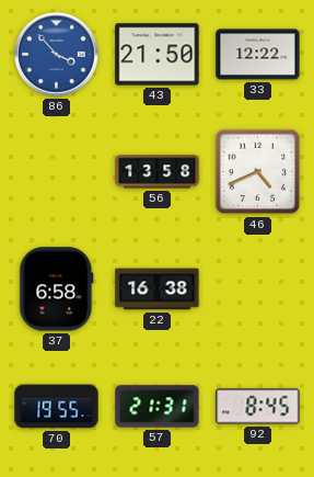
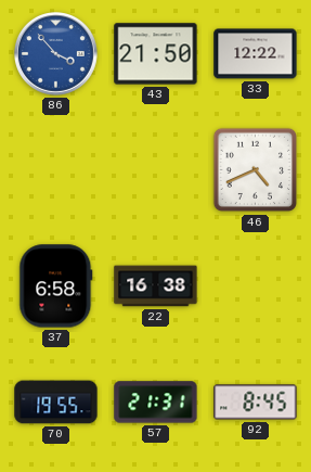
56: 13:58 -> none (158, 172)
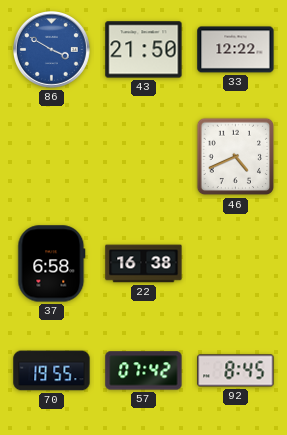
86: 3:53 -> 3:50 (52, 50)
57: 21:31 -> 07:42 (144, 371)
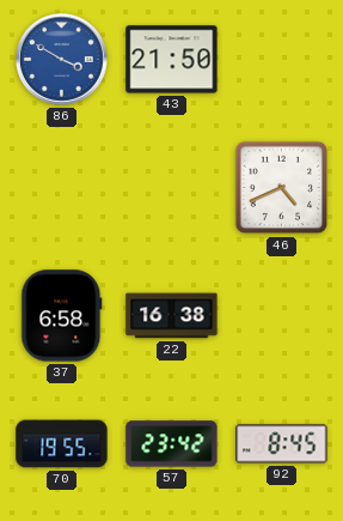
33: 12:22 -> none (236, 50)
57: 07:42 -> 23:42 (172, 444)
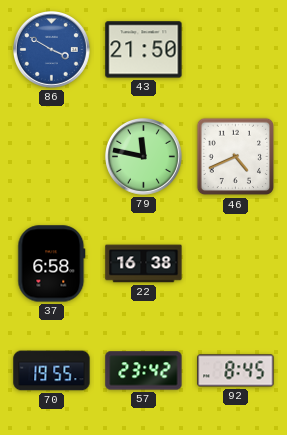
79: none -> 11:47 (144, 157)
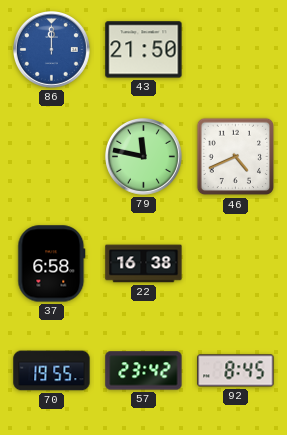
86: 3:50 -> 12:00 (52, 50)
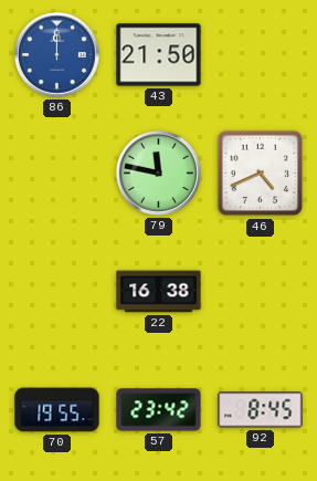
37: 6:58 -> none (52, 264)
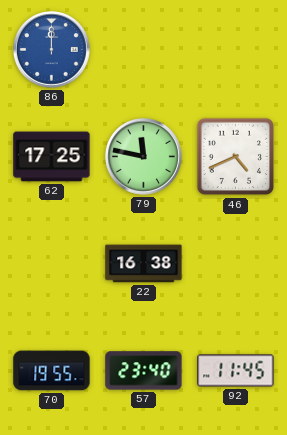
43: 21:50 -> none (159, 55)
62: none -> 17:25 (52, 157)
57: 23:42 -> 23:40 (144, 371)
92: 8:45 -> 11:45 (236, 371)
